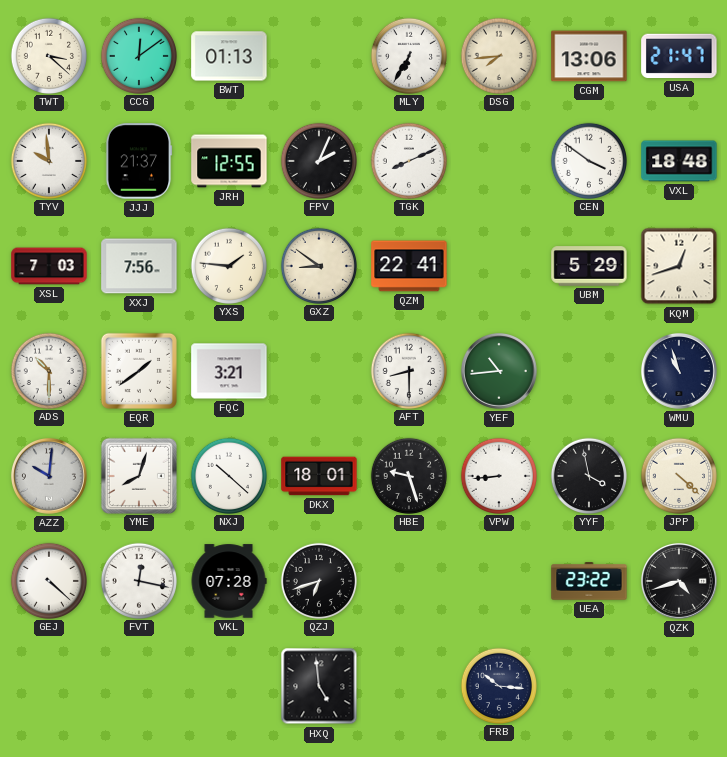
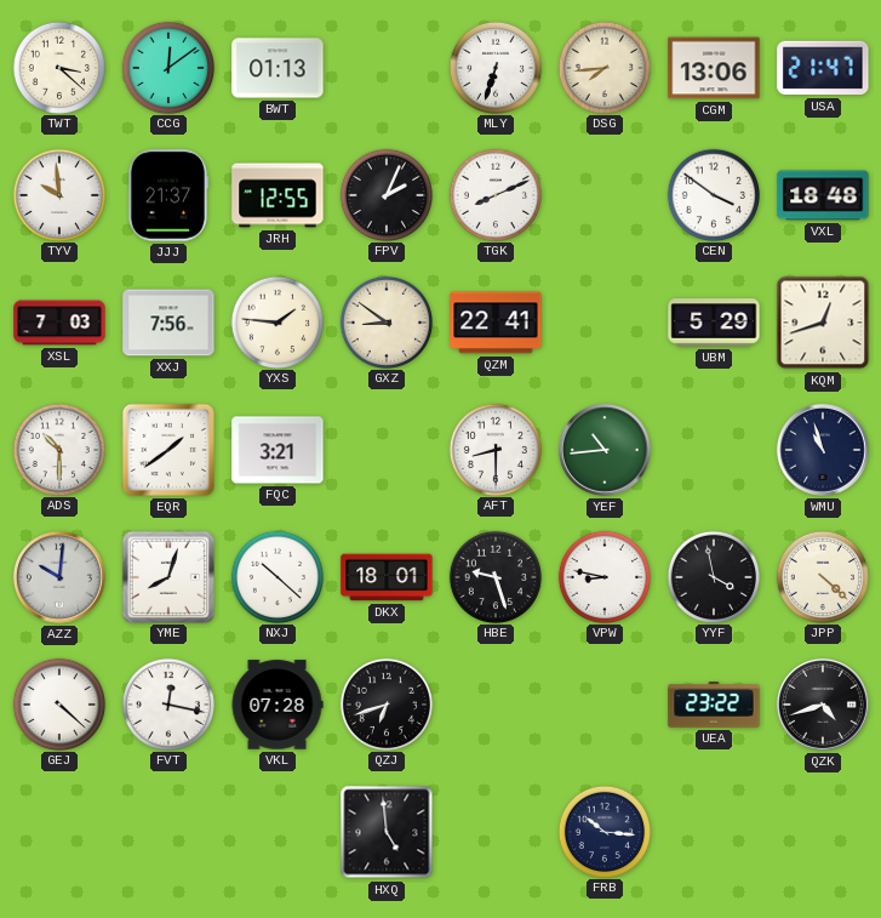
MLY: 6:35 -> 6:33 (494, 67)
VPW: 8:44 -> 8:47 (603, 576)
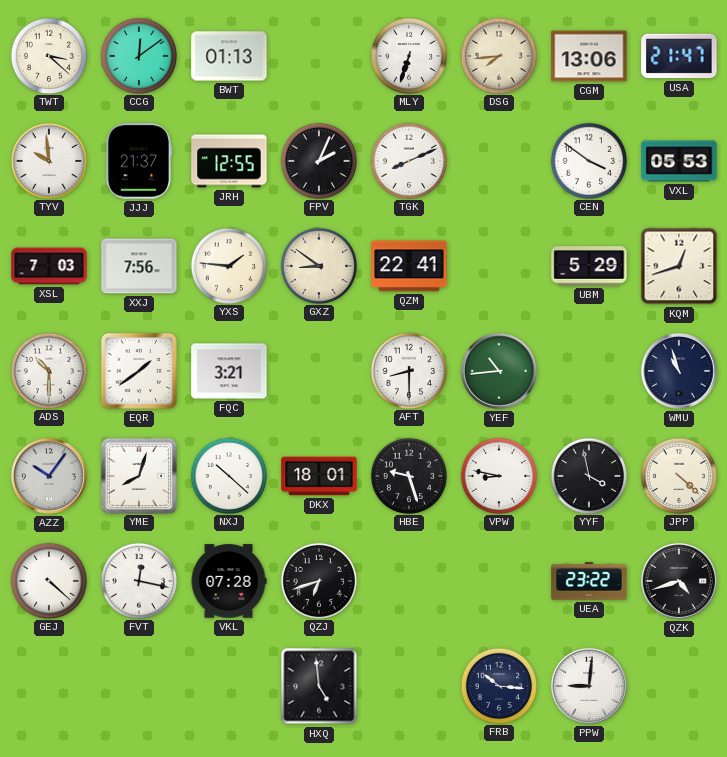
VXL: 18:48 -> 05:53 (679, 161)
AZZ: 10:01 -> 10:06 (49, 476)
PPW: none -> 9:01 (589, 686)
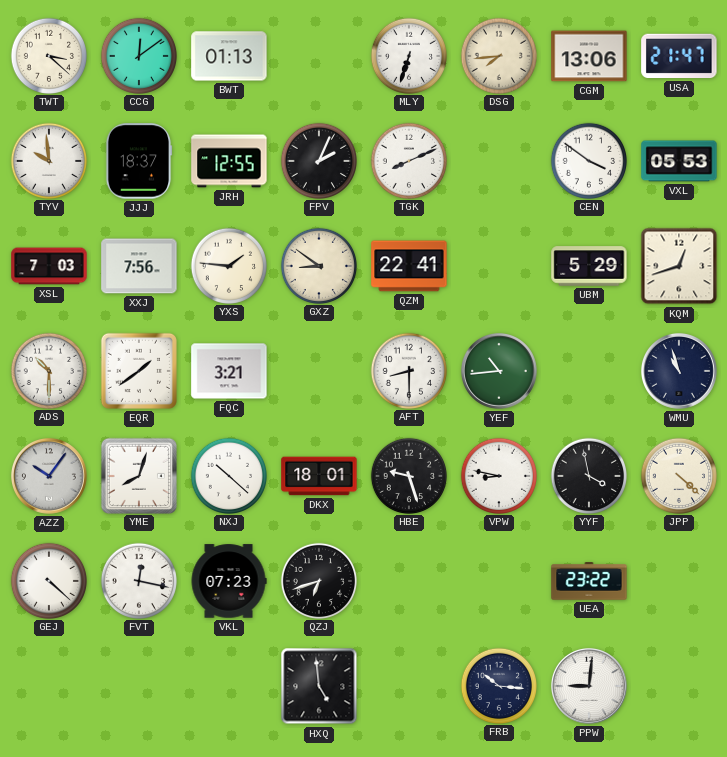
JJJ: 21:37 -> 18:37 (139, 161)
VKL: 07:28 -> 07:23 (229, 581)
QZK: 4:42 -> none (679, 581)
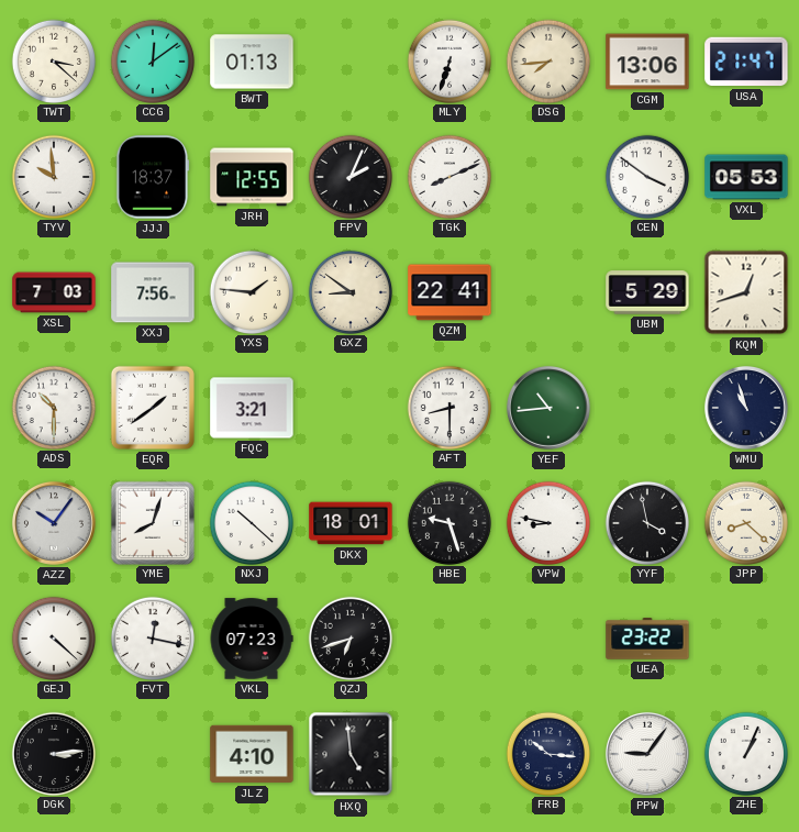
JPP: 4:22 -> 8:22 (745, 522)
DGK: none -> 3:14 (53, 753)
JLZ: none -> 4:10 (252, 754)
PPW: 9:01 -> 9:06 (647, 754)
ZHE: none -> 1:04 (745, 753)
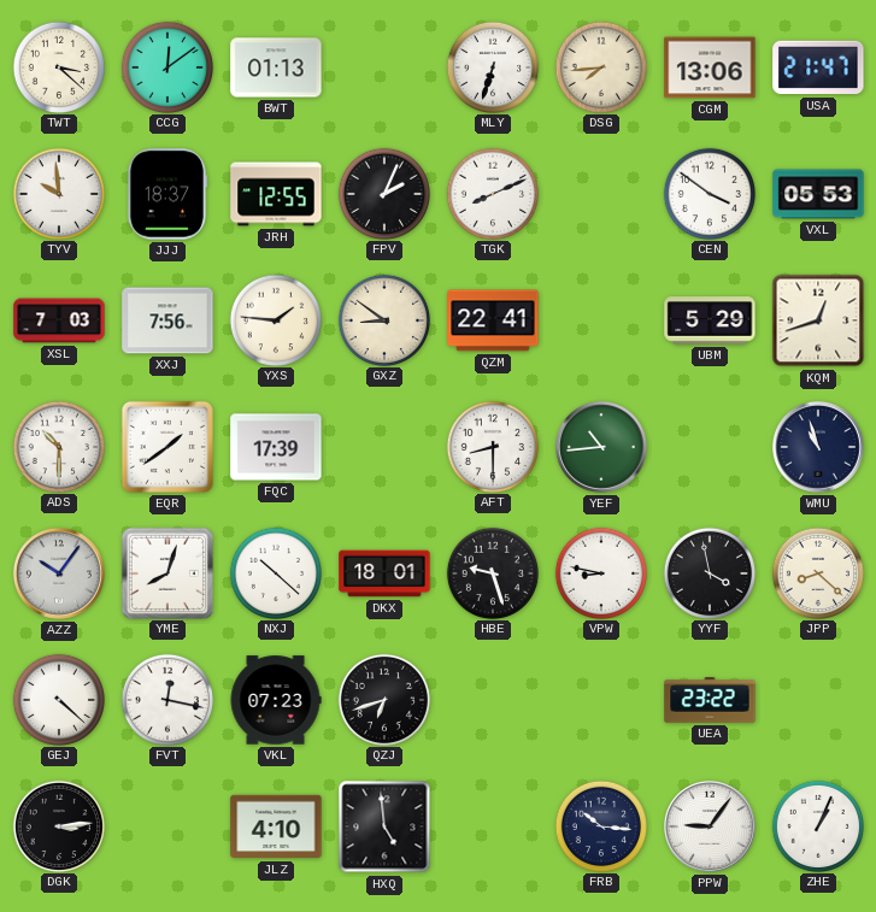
FQC: 3:21 -> 17:39 (276, 447)
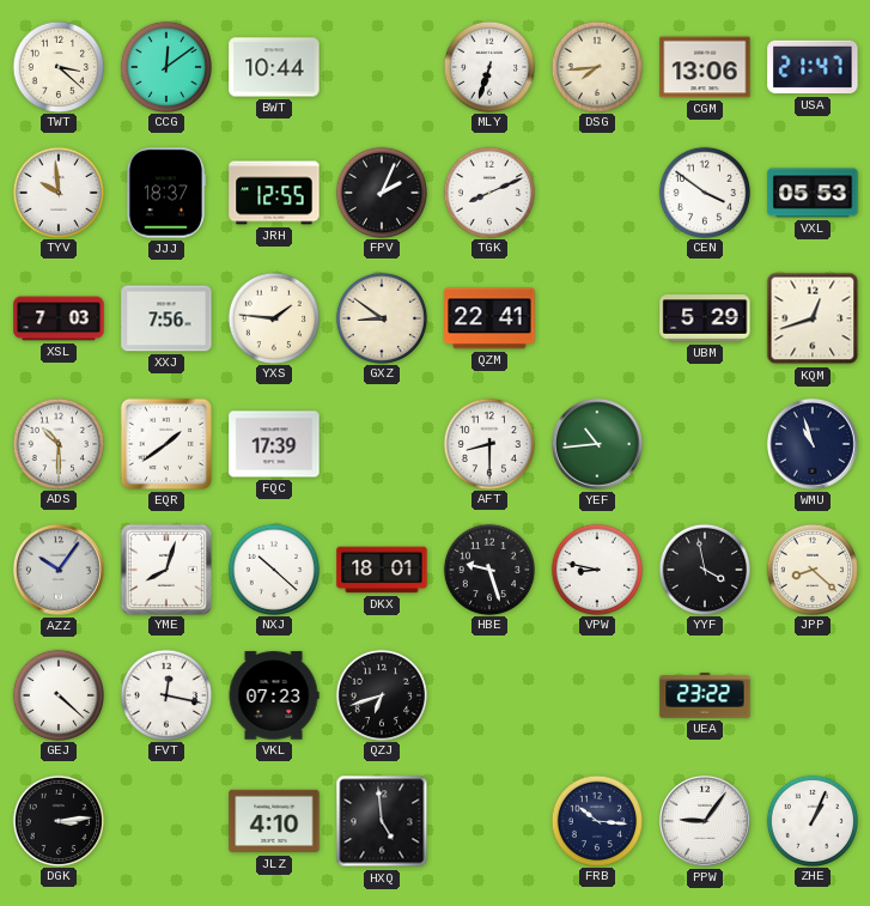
BWT: 01:13 -> 10:44 (274, 67)
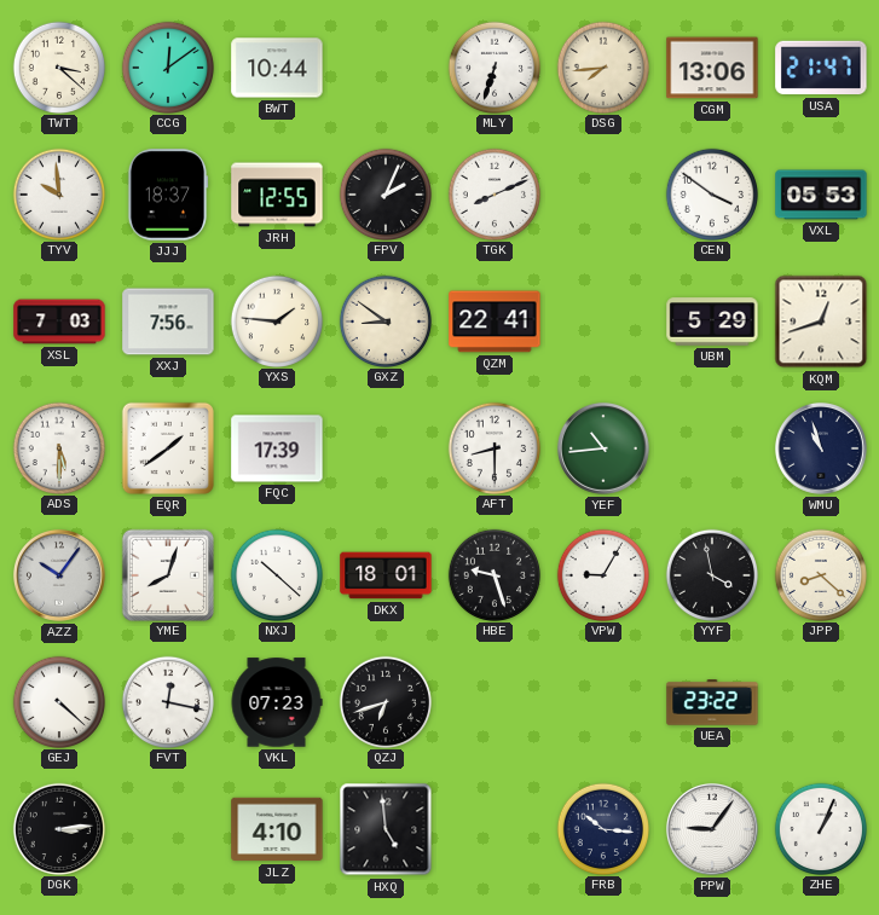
ADS: 10:30 -> 5:30 (58, 447)
VPW: 8:47 -> 9:05 (602, 574)
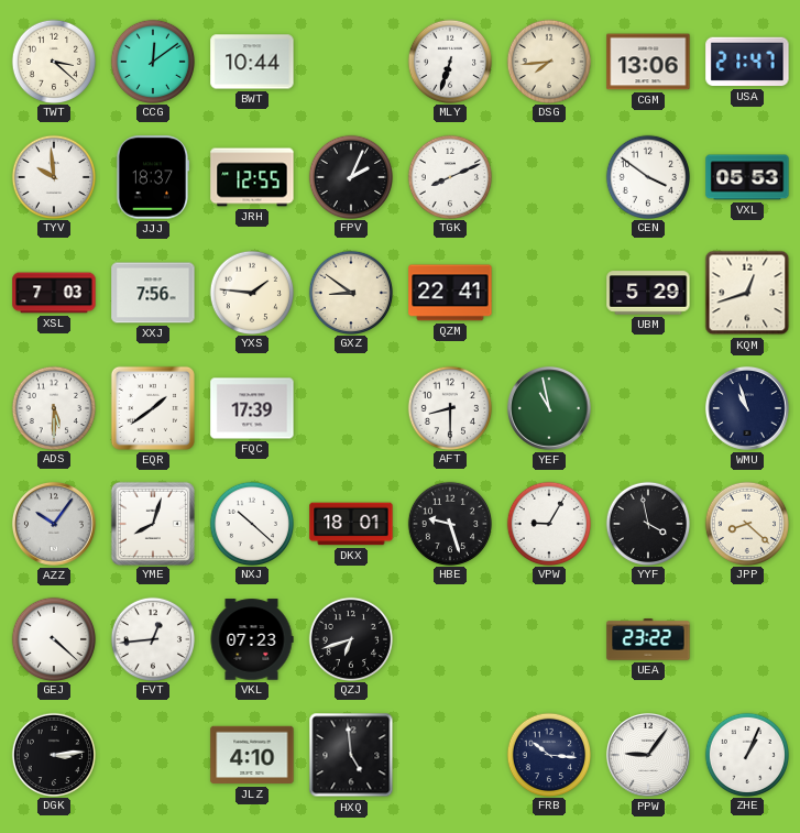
YEF: 10:44 -> 10:58 (549, 408)
FVT: 12:17 -> 12:44 (152, 638)
